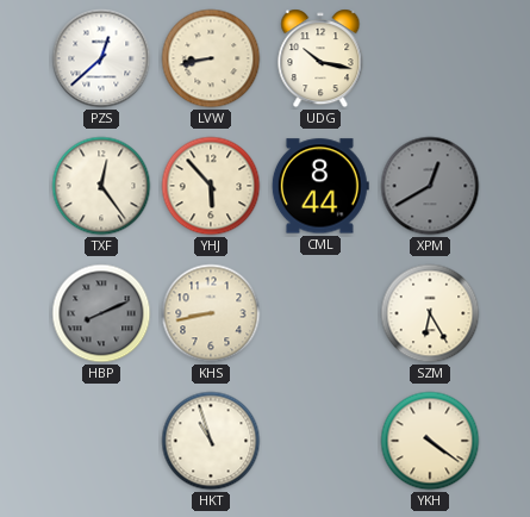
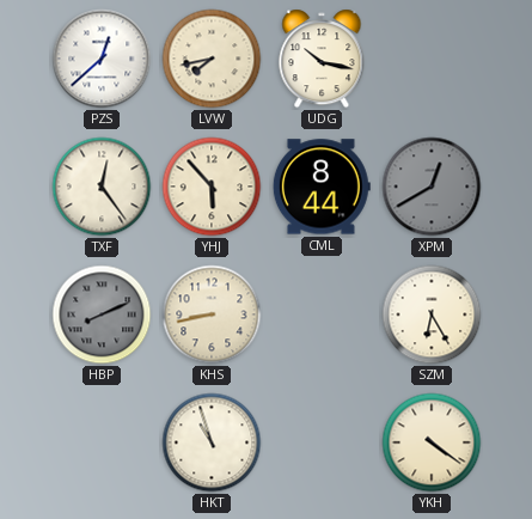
LVW: 8:43 -> 7:43 (212, 59)
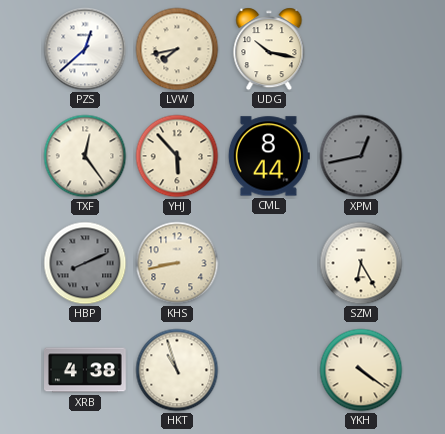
XPM: 12:40 -> 12:43 (361, 156)
XRB: none -> 4:38 (86, 370)
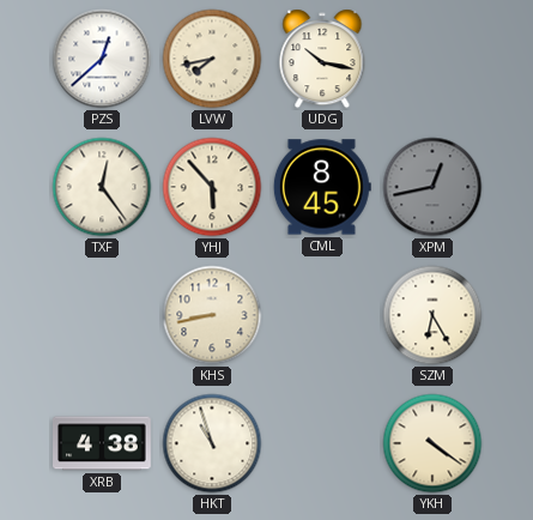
CML: 8:44 -> 8:45 (322, 187)
HBP: 8:11 -> none (85, 263)
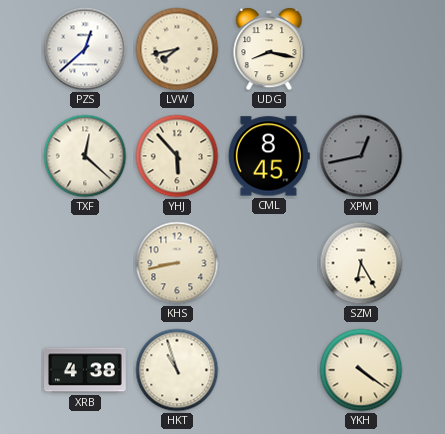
UDG: 10:17 -> 8:17 (269, 49)
TXF: 12:24 -> 12:22 (85, 156)
